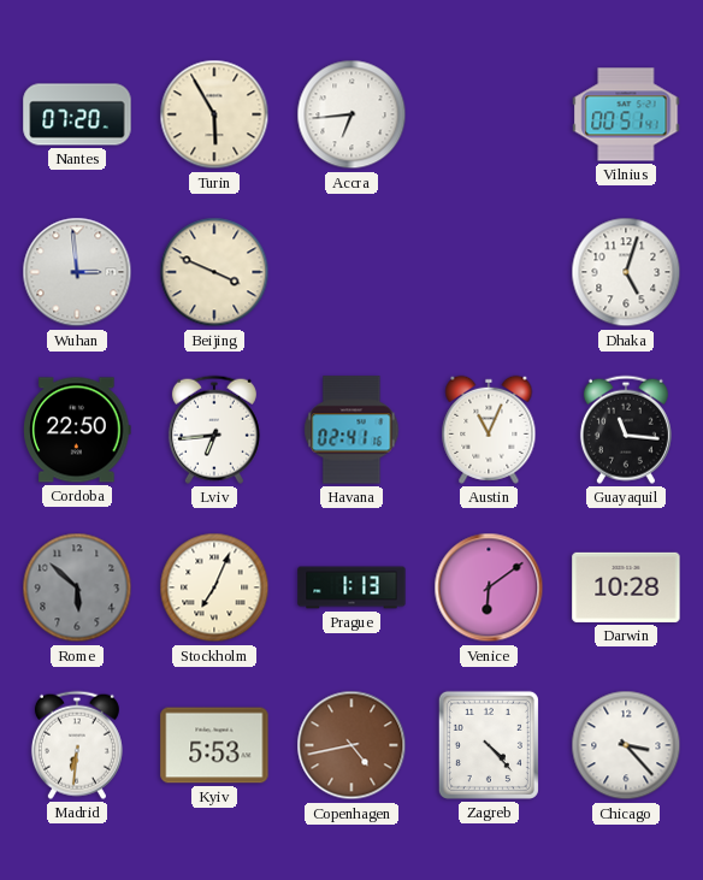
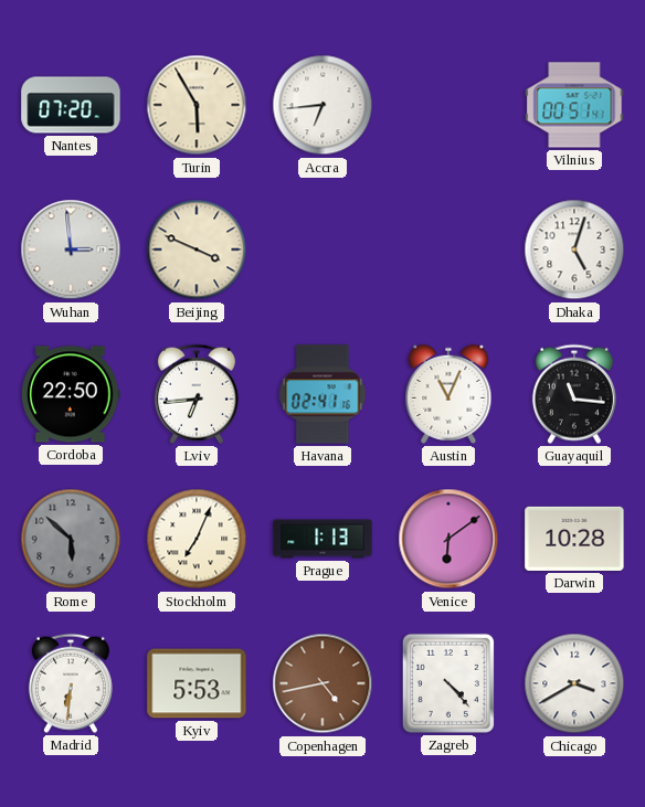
Chicago: 3:23 -> 3:40 (574, 683)
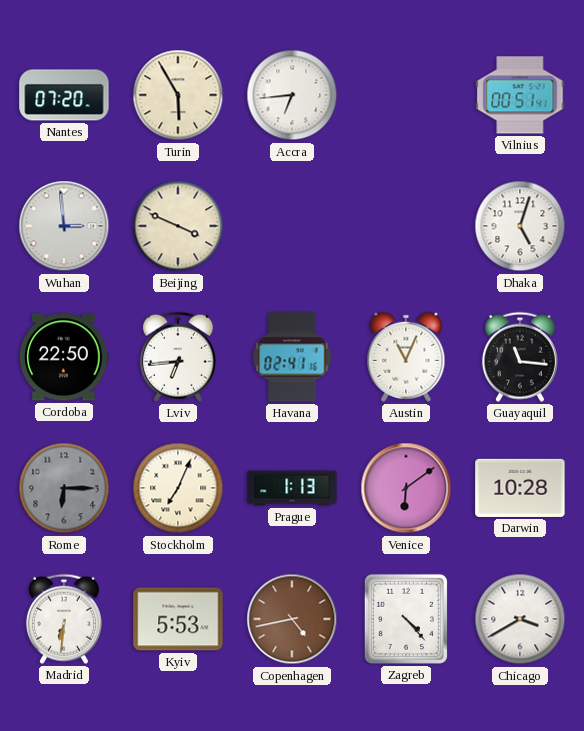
Rome: 5:52 -> 6:15 (64, 488)
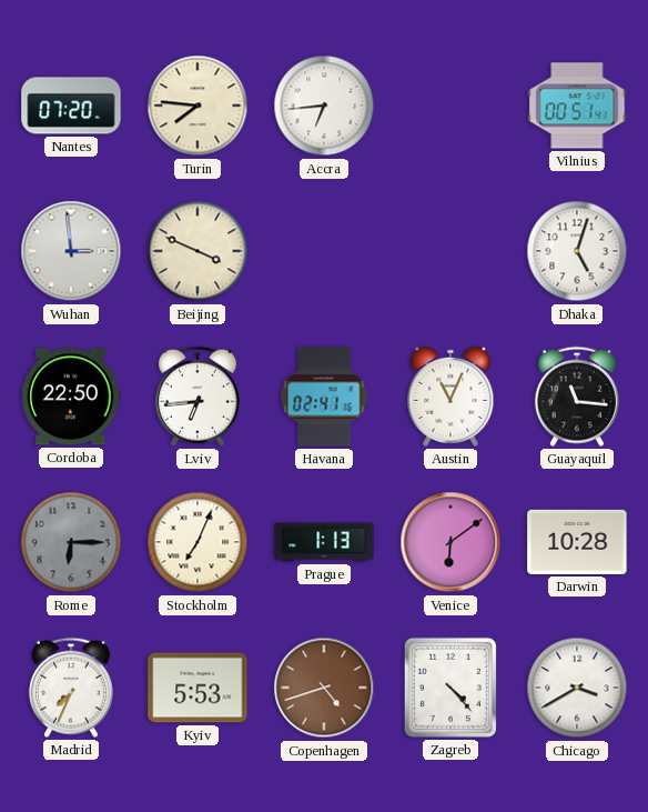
Turin: 5:55 -> 7:46 (198, 106)
Madrid: 6:31 -> 7:34 (71, 688)
Copenhagen: 4:43 -> 4:42 (324, 688)
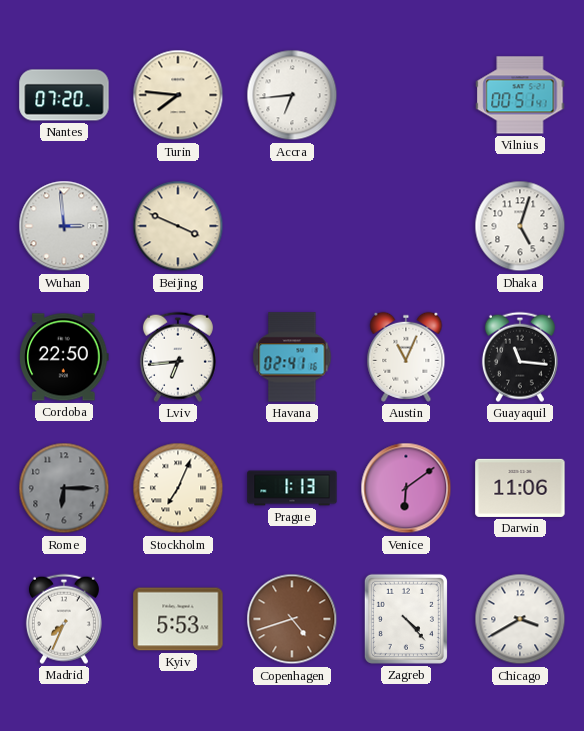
Darwin: 10:28 -> 11:06 (520, 488)
